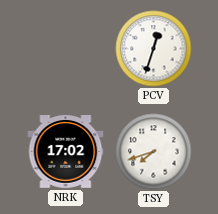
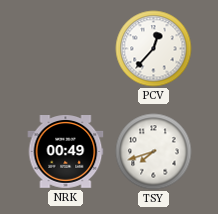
PCV: 12:33 -> 12:37 (154, 49)
NRK: 17:02 -> 00:49 (66, 152)
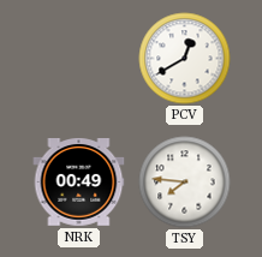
PCV: 12:37 -> 12:40 (185, 59)
TSY: 7:42 -> 7:46 (185, 183)
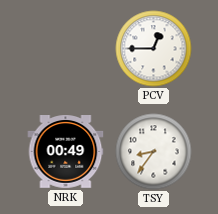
PCV: 12:40 -> 12:45 (154, 49)
TSY: 7:46 -> 8:36 (154, 152)
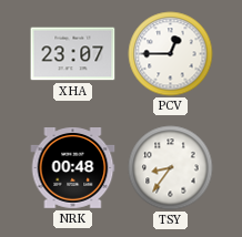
XHA: none -> 23:07 (73, 54)
NRK: 00:49 -> 00:48 (73, 168)
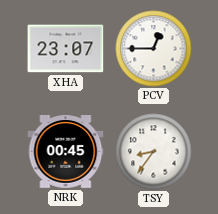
NRK: 00:48 -> 00:45 (66, 152)
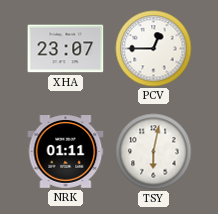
NRK: 00:45 -> 01:11 (66, 152)
TSY: 8:36 -> 6:02 (154, 152)
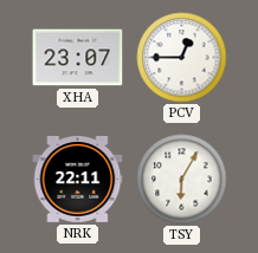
NRK: 01:11 -> 22:11 (78, 180)
TSY: 6:02 -> 6:05 (182, 180)
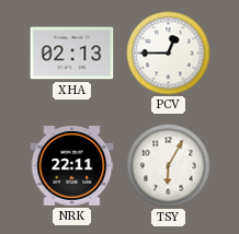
XHA: 23:07 -> 02:13 (72, 54)
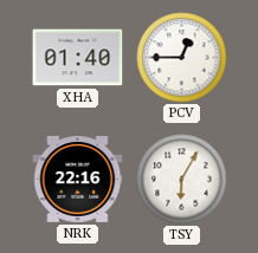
XHA: 02:13 -> 01:40 (78, 58)
NRK: 22:11 -> 22:16 (78, 180)
